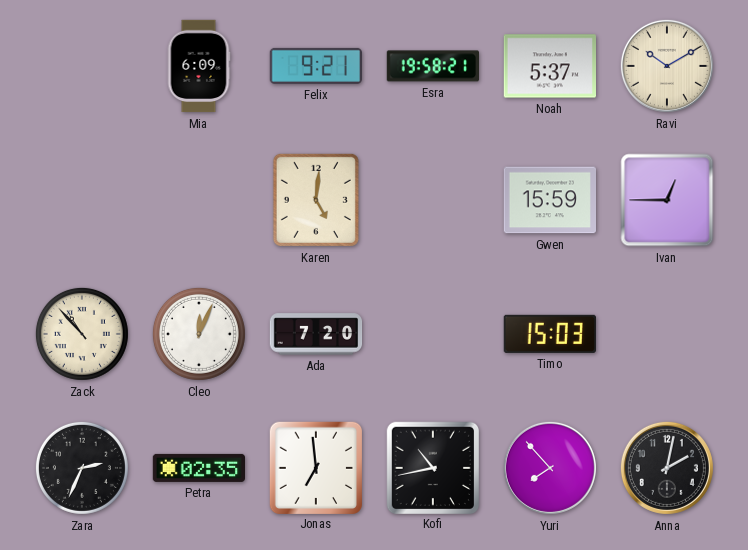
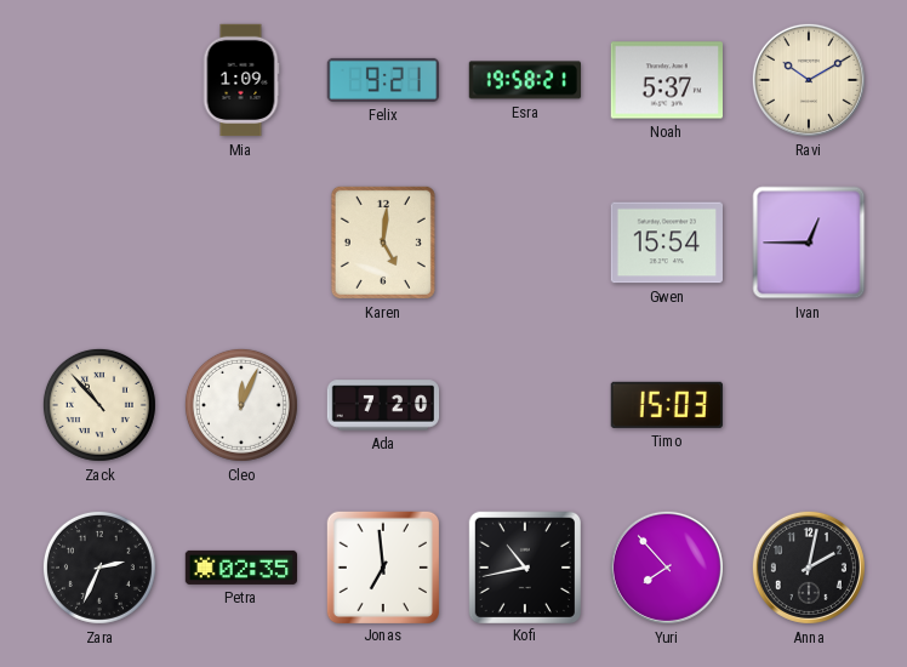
Mia: 6:09 -> 1:09 (241, 80)
Gwen: 15:59 -> 15:54 (666, 243)
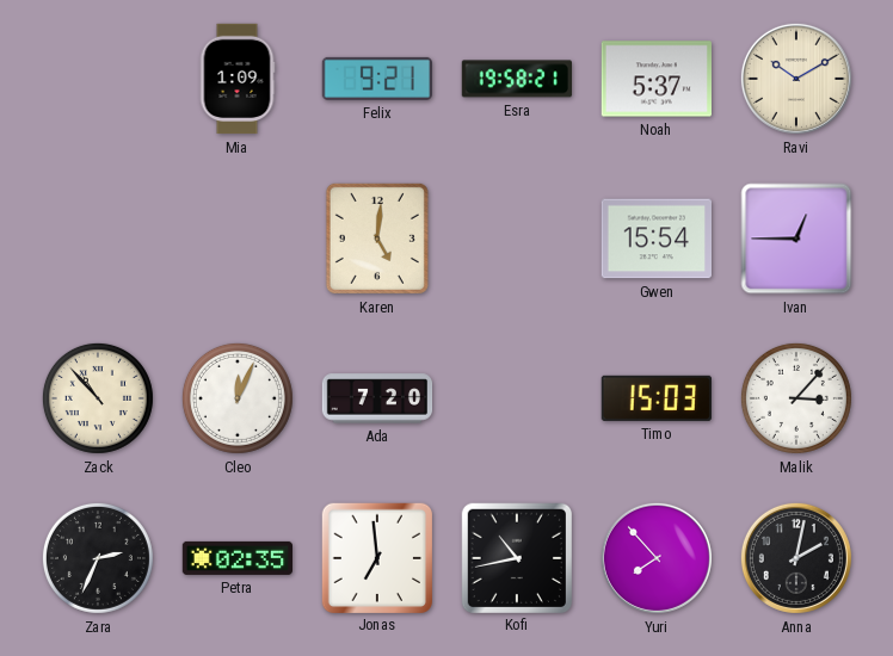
Malik: none -> 3:07 (796, 398)
